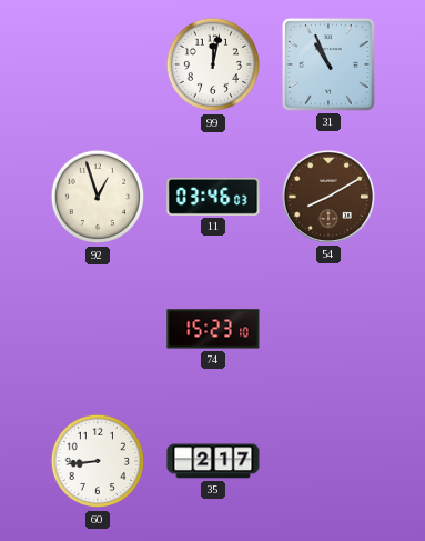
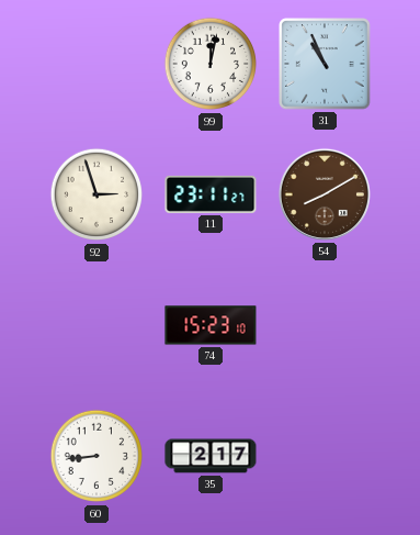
92: 12:57 -> 2:57 (97, 194)
11: 03:46 -> 23:11 (211, 194)
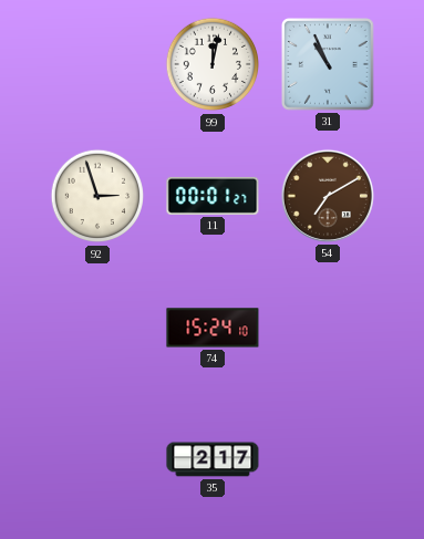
11: 23:11 -> 00:01 (213, 196)
54: 8:10 -> 7:10 (328, 196)
74: 15:23 -> 15:24 (213, 328)
60: 8:44 -> none (97, 456)
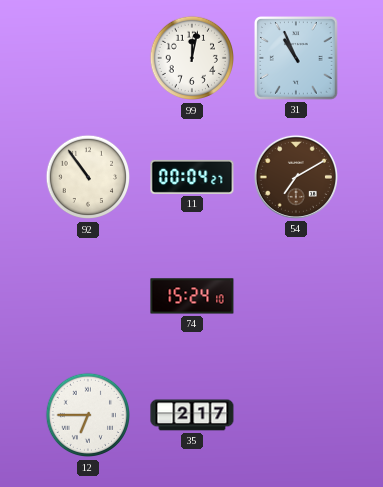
92: 2:57 -> 10:54 (88, 177)
11: 00:01 -> 00:04 (192, 177)
12: none -> 6:45 (88, 415)
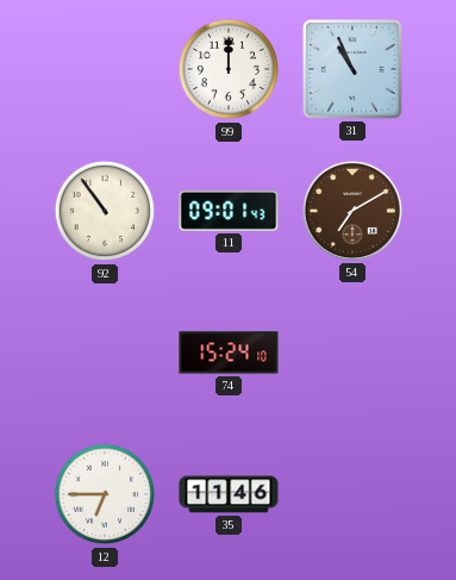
99: 12:02 -> 12:00 (229, 69)
11: 00:04 -> 09:01 (229, 211)
35: 2:17 -> 11:46 (229, 494)
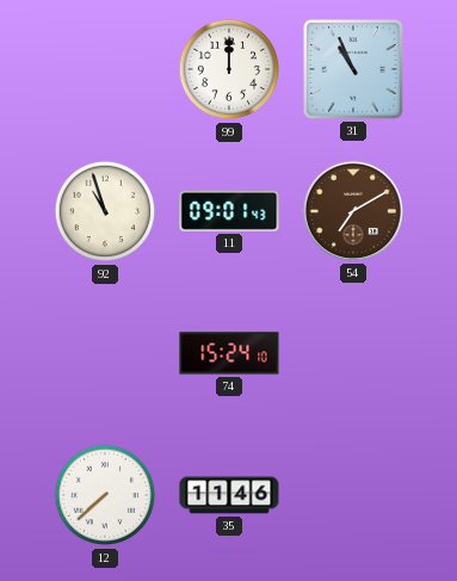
92: 10:54 -> 10:57 (105, 211)
12: 6:45 -> 7:38 (105, 495)
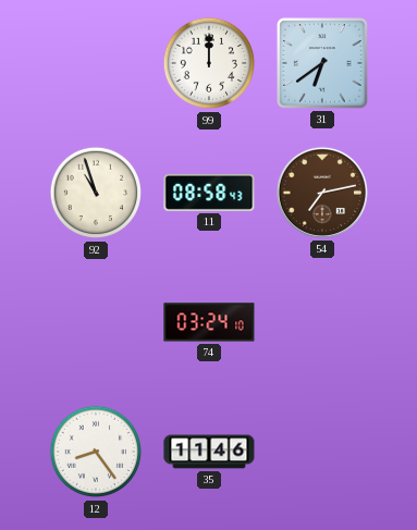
31: 10:56 -> 6:39 (323, 64)
11: 09:01 -> 08:58 (209, 193)
54: 7:10 -> 7:13 (322, 193)
74: 15:24 -> 03:24 (209, 322)
12: 7:38 -> 8:24 (96, 452)
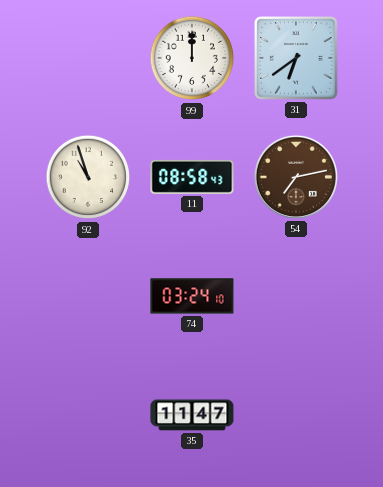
12: 8:24 -> none (96, 452)
35: 11:46 -> 11:47 (192, 415)
